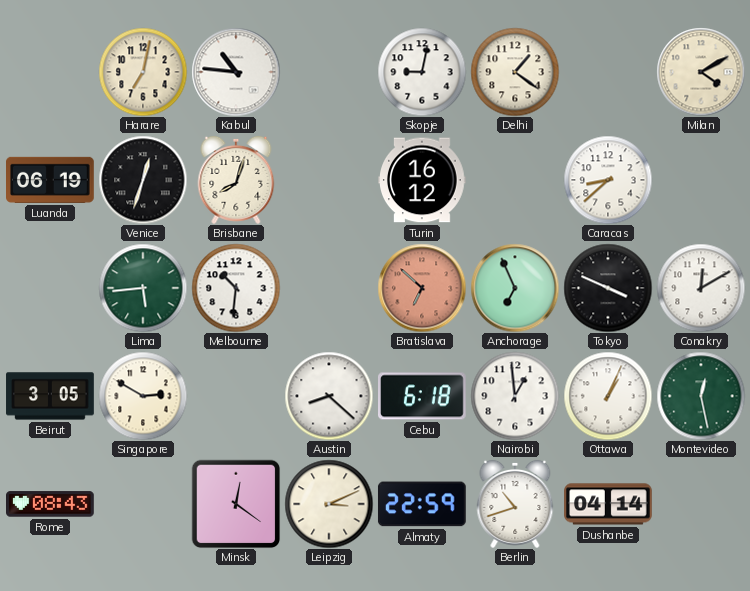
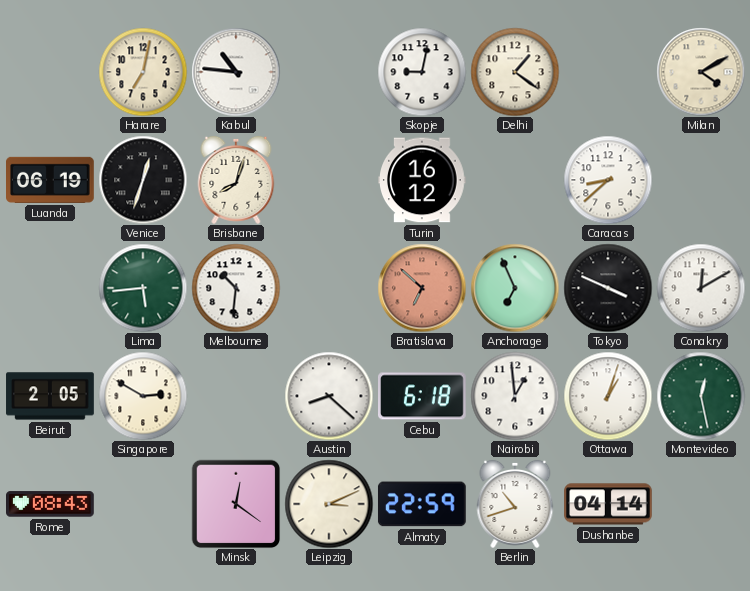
Beirut: 3:05 -> 2:05 (50, 396)
Ottawa: 1:04 -> 1:03 (608, 396)
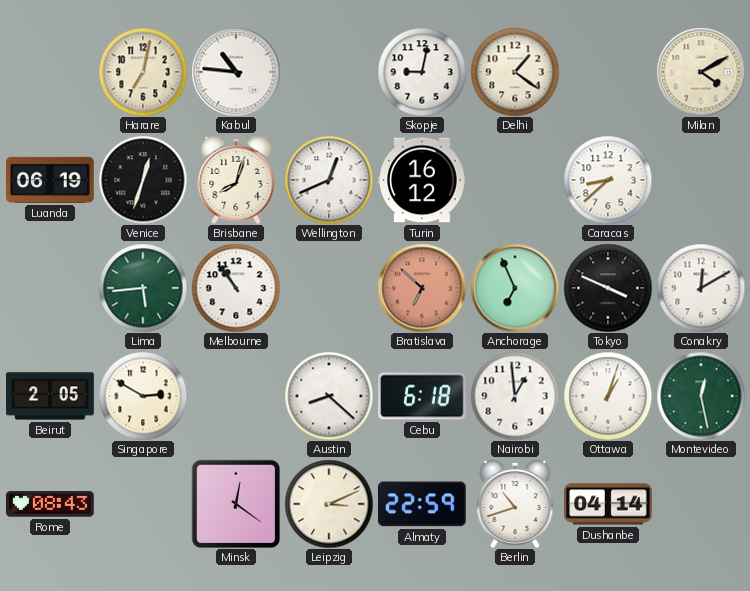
Wellington: none -> 12:41 (329, 180)
Melbourne: 10:31 -> 10:54 (236, 288)
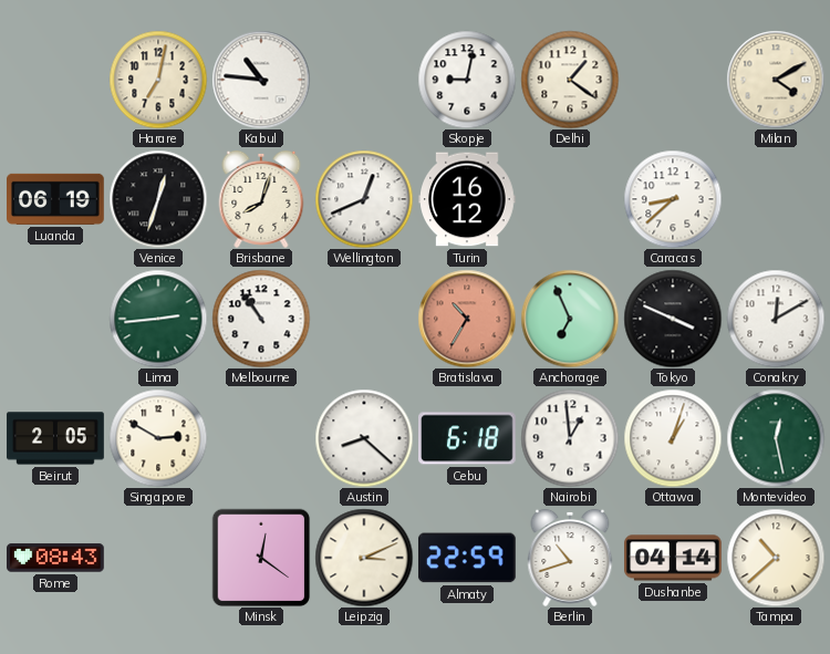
Lima: 5:44 -> 2:44 (158, 319)
Bratislava: 6:52 -> 10:35 (467, 319)
Tampa: none -> 10:38 (776, 558)
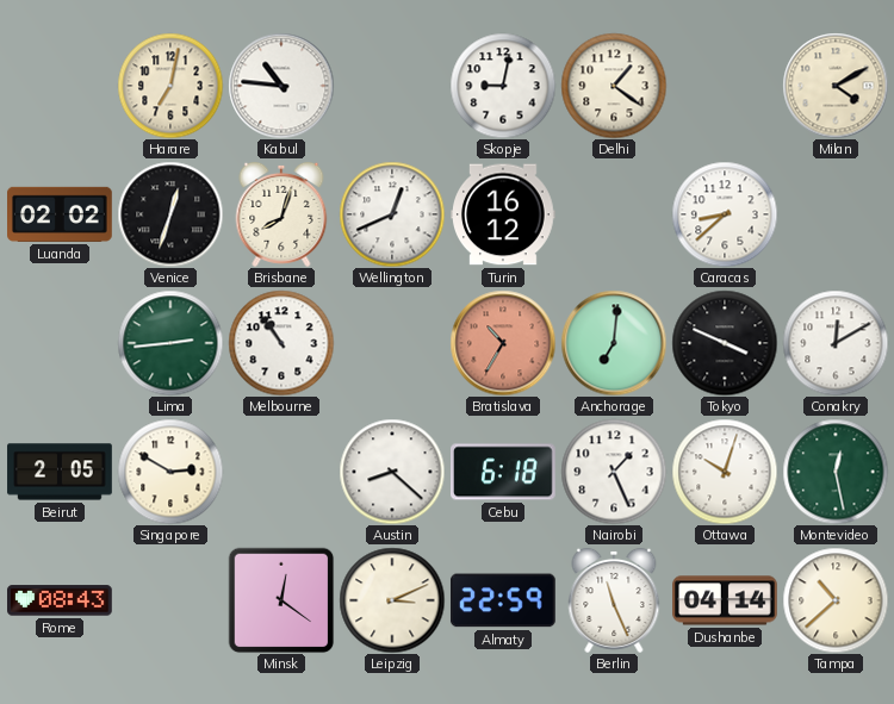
Luanda: 06:19 -> 02:02 (61, 214)
Anchorage: 6:56 -> 7:01 (614, 343)
Nairobi: 12:59 -> 1:26 (614, 472)
Ottawa: 1:03 -> 10:03 (725, 472)
Berlin: 10:42 -> 11:26 (614, 600)
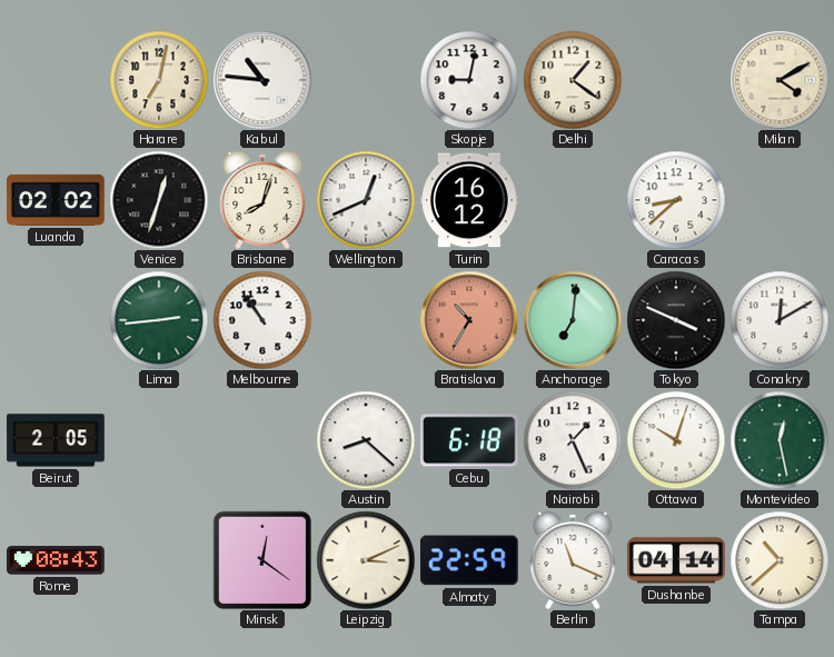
Singapore: 2:50 -> none (170, 472)
Berlin: 11:26 -> 11:19 (573, 560)
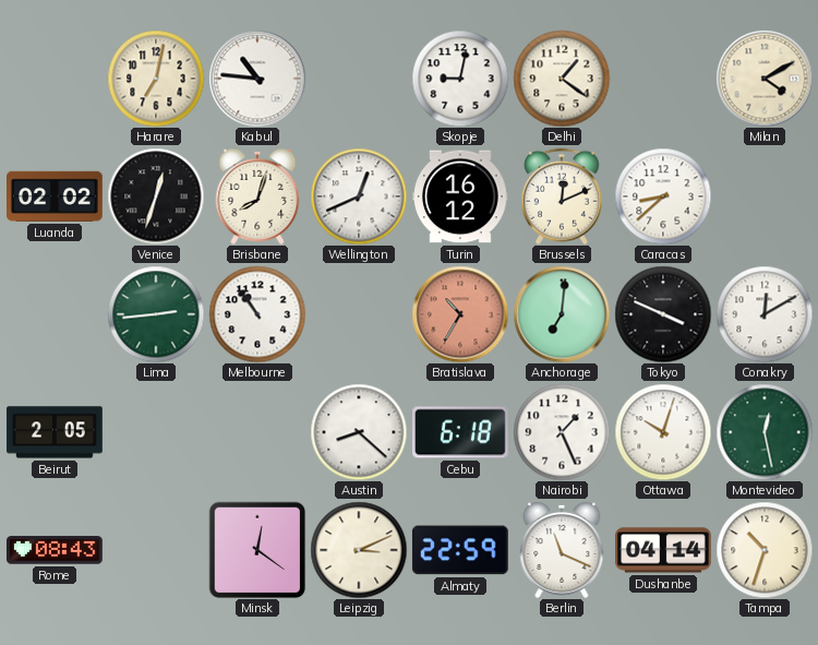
Brussels: none -> 12:11 (562, 196)
Tampa: 10:38 -> 10:33 (765, 550)
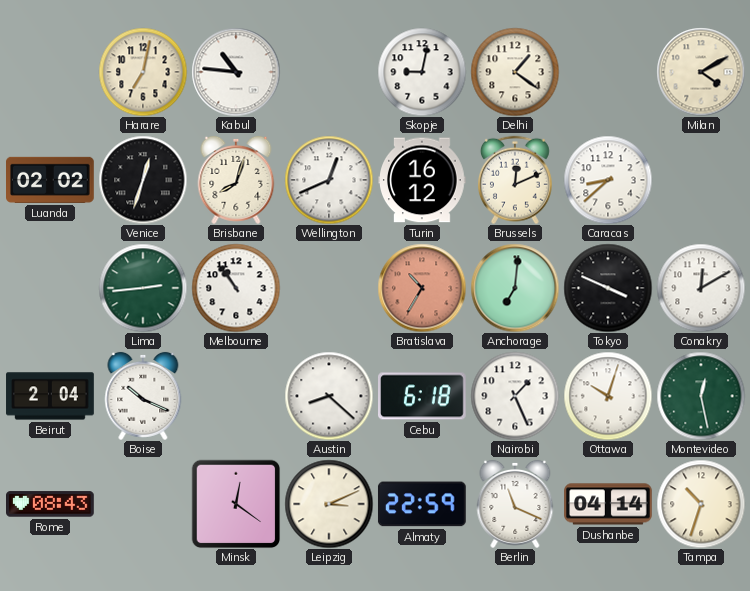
Beirut: 2:05 -> 2:04 (50, 396)
Boise: none -> 10:19 (143, 396)
